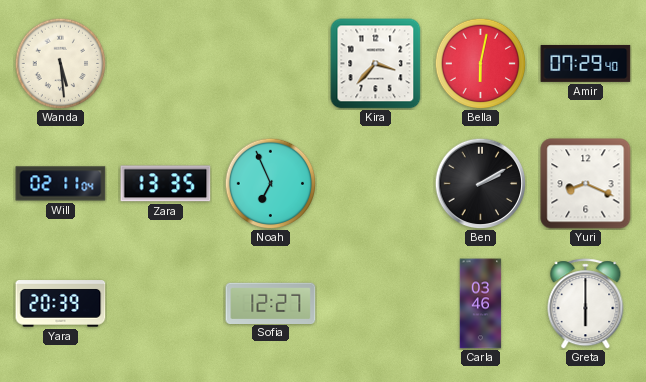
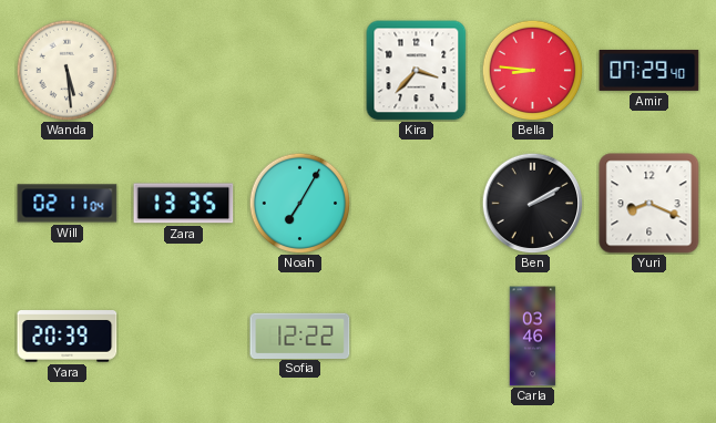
Bella: 6:02 -> 8:46 (532, 70)
Noah: 6:56 -> 7:05 (299, 203)
Sofia: 12:27 -> 12:22 (300, 336)
Greta: 6:00 -> none (586, 304)
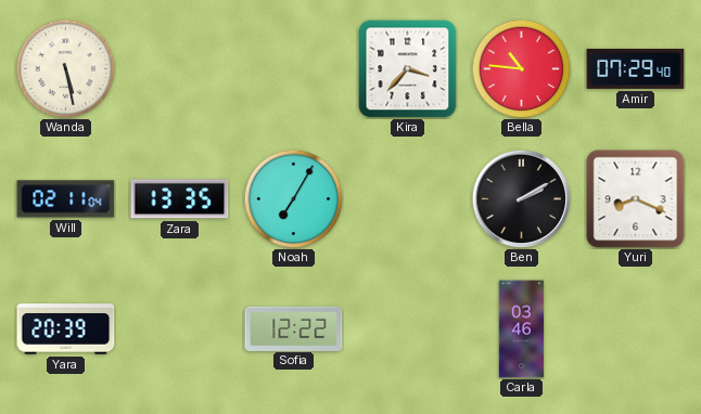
Wanda: 5:29 -> 5:28 (65, 68)
Bella: 8:46 -> 10:46 (521, 68)
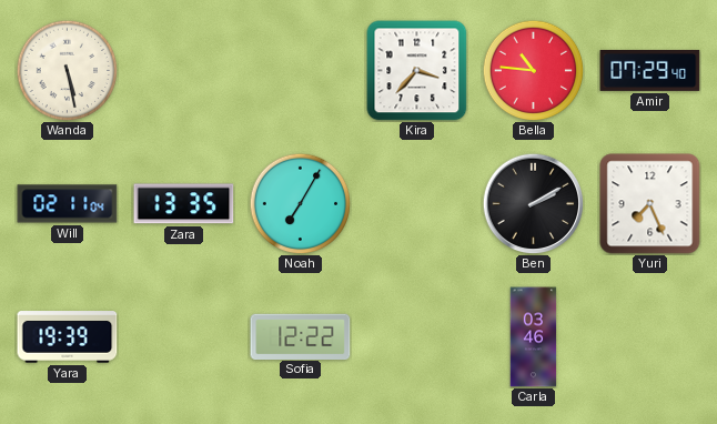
Yuri: 8:19 -> 7:26 (650, 204)
Yara: 20:39 -> 19:39 (68, 337)
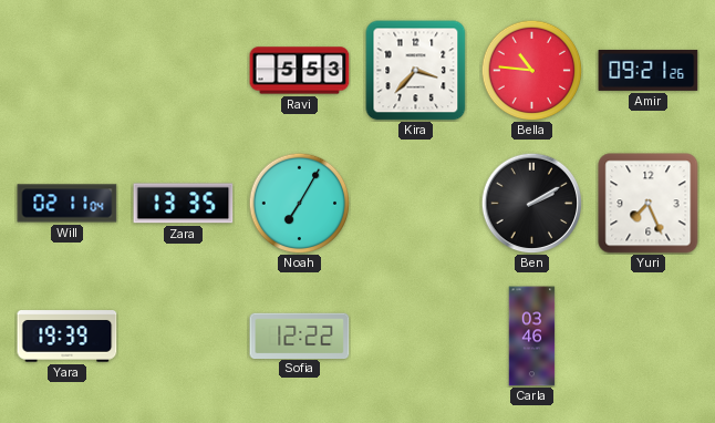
Wanda: 5:28 -> none (67, 70)
Ravi: none -> 5:53 (300, 71)
Amir: 07:29 -> 09:21 (649, 70)
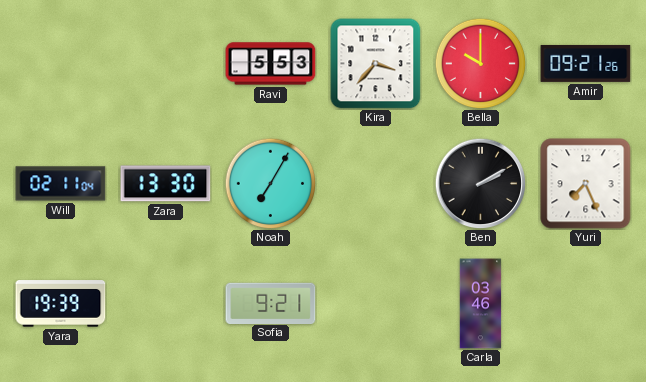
Bella: 10:46 -> 10:00 (480, 63)
Zara: 13:35 -> 13:30 (166, 184)
Sofia: 12:22 -> 9:21 (271, 303)
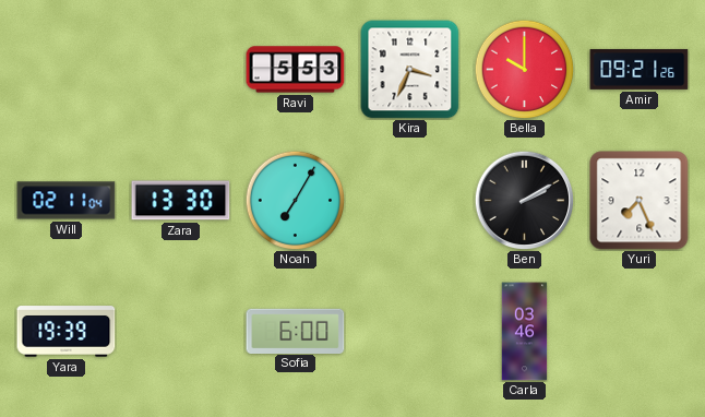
Kira: 3:37 -> 3:34 (410, 70)
Sofia: 9:21 -> 6:00 (296, 331)
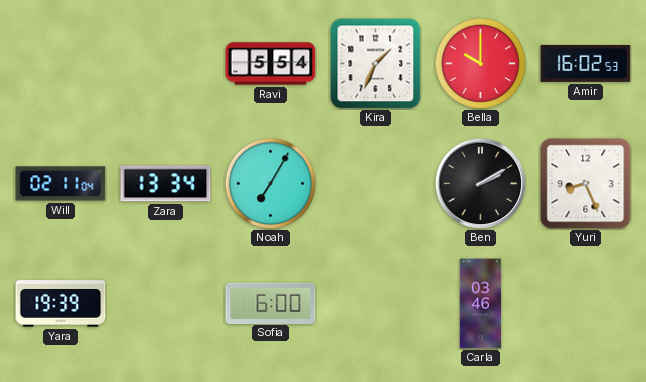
Ravi: 5:53 -> 5:54 (271, 64)
Kira: 3:34 -> 1:34 (376, 64)
Amir: 09:21 -> 16:02 (586, 63)
Zara: 13:30 -> 13:34 (166, 184)
Yuri: 7:26 -> 8:26 (586, 184)
